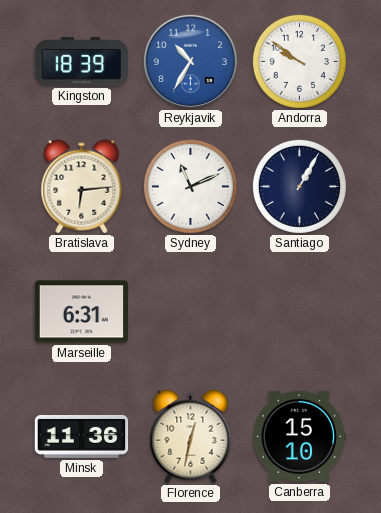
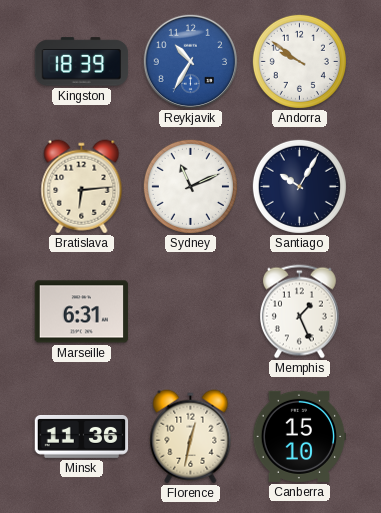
Santiago: 1:05 -> 10:05 (299, 186)
Memphis: none -> 1:26 (299, 312)
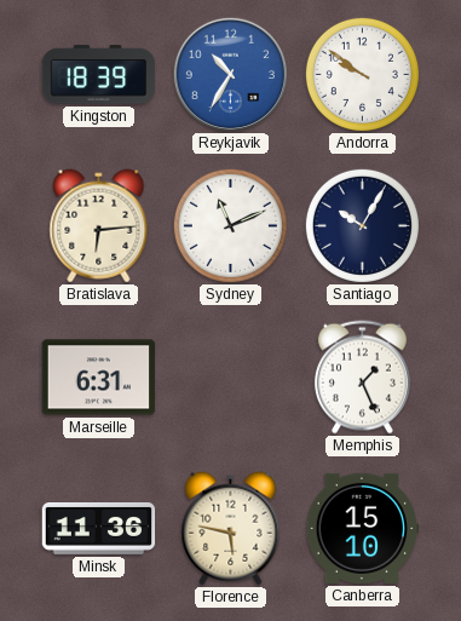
Florence: 12:32 -> 5:47 (231, 529)
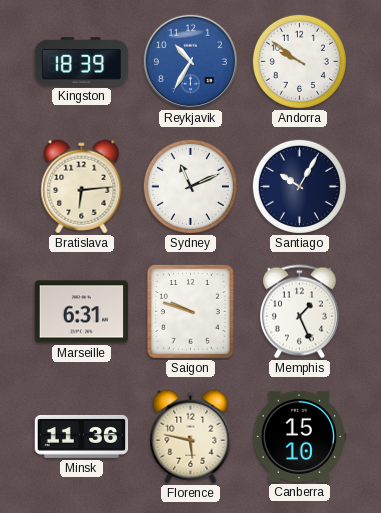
Saigon: none -> 9:48 (190, 311)
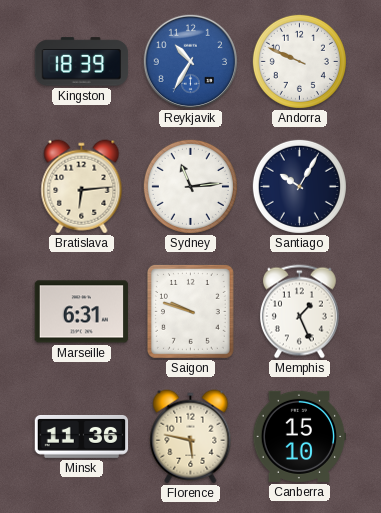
Andorra: 9:51 -> 9:49 (299, 61)
Sydney: 11:11 -> 11:14 (190, 186)
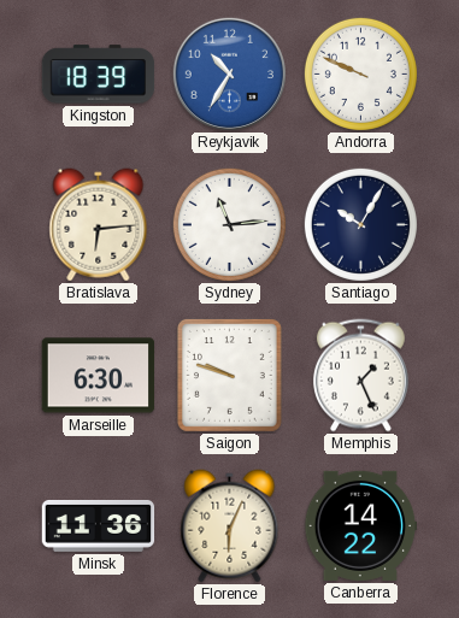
Marseille: 6:31 -> 6:30 (99, 376)
Florence: 5:47 -> 6:04 (230, 526)
Canberra: 15:10 -> 14:22 (360, 525)
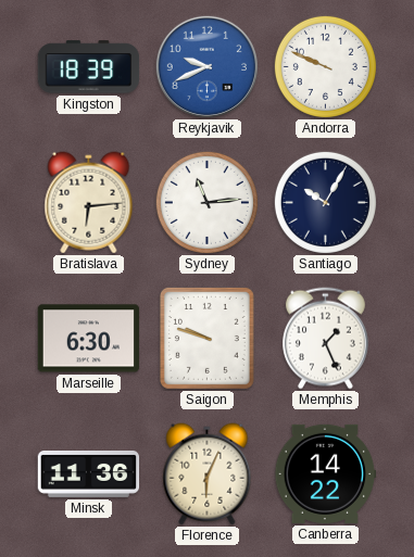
Reykjavik: 10:35 -> 9:41 (206, 66)
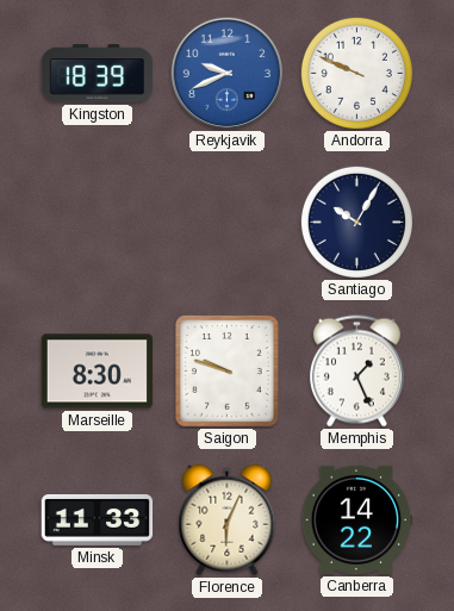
Bratislava: 6:14 -> none (89, 203)
Sydney: 11:14 -> none (206, 202)
Marseille: 6:30 -> 8:30 (98, 372)
Minsk: 11:36 -> 11:33 (98, 520)
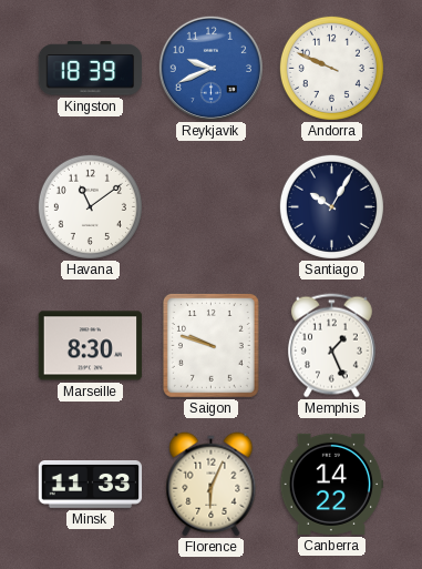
Havana: none -> 11:09 (90, 206)
